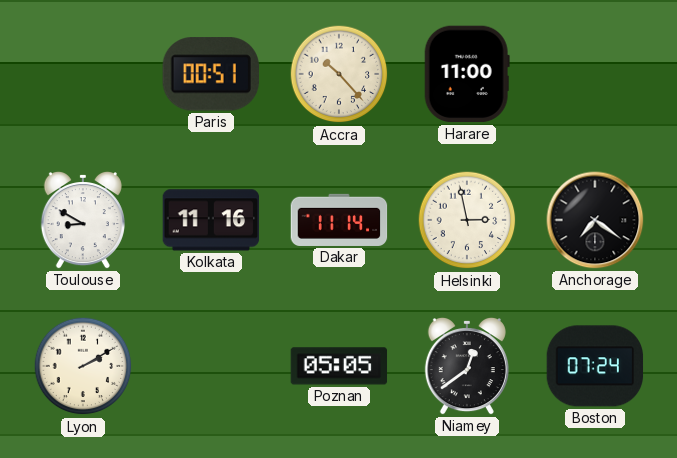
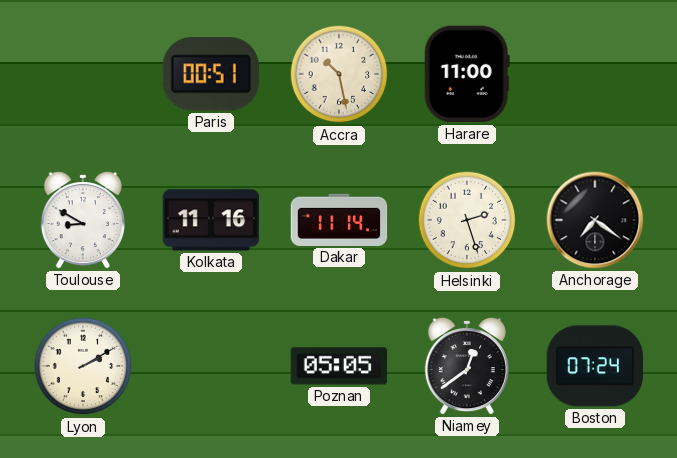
Accra: 10:23 -> 10:28 (339, 74)
Helsinki: 2:58 -> 2:27 (467, 220)
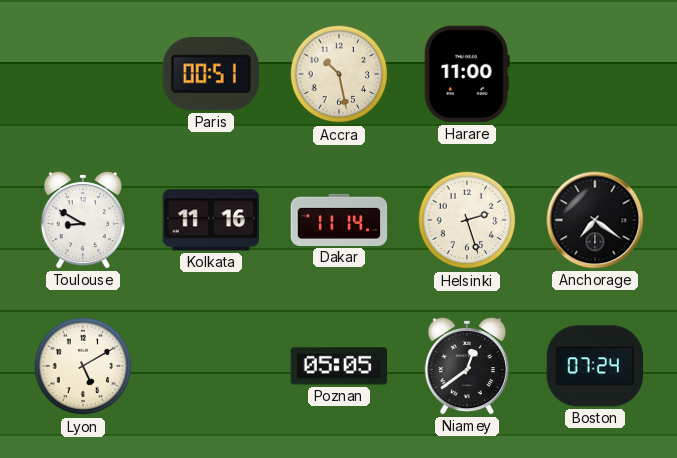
Lyon: 2:10 -> 5:10 (83, 366)
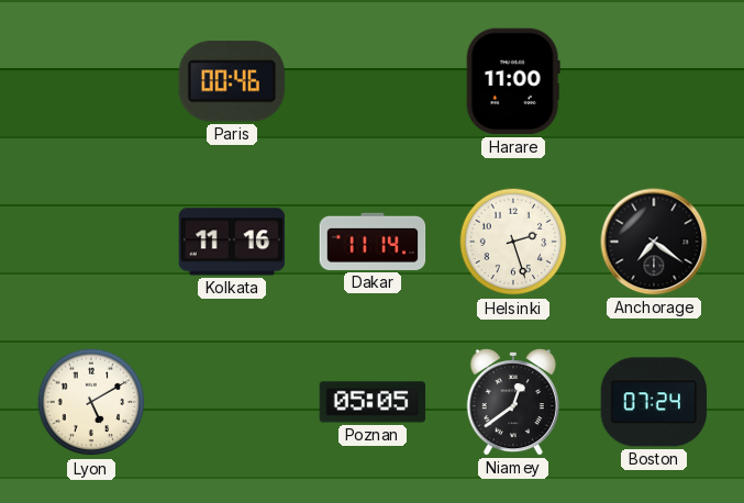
Paris: 00:51 -> 00:46 (232, 81)
Accra: 10:28 -> none (339, 74)
Toulouse: 8:50 -> none (83, 221)
